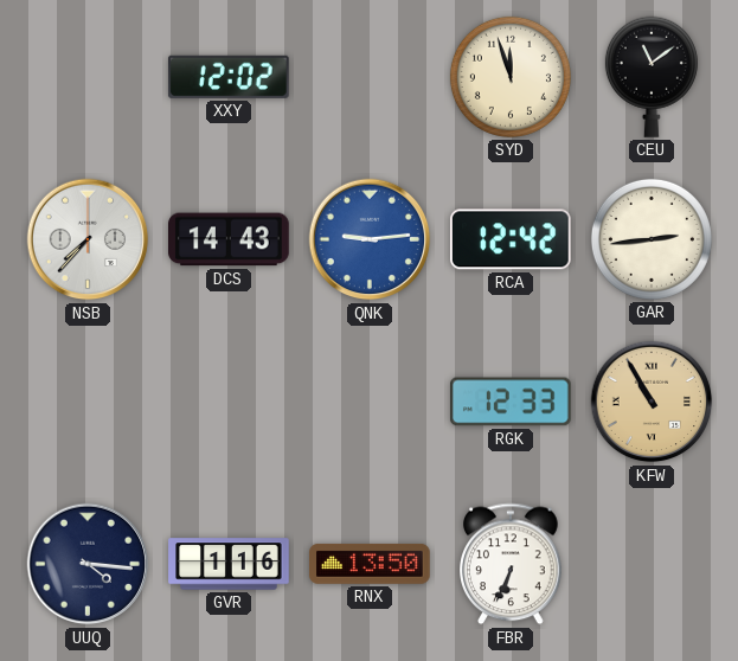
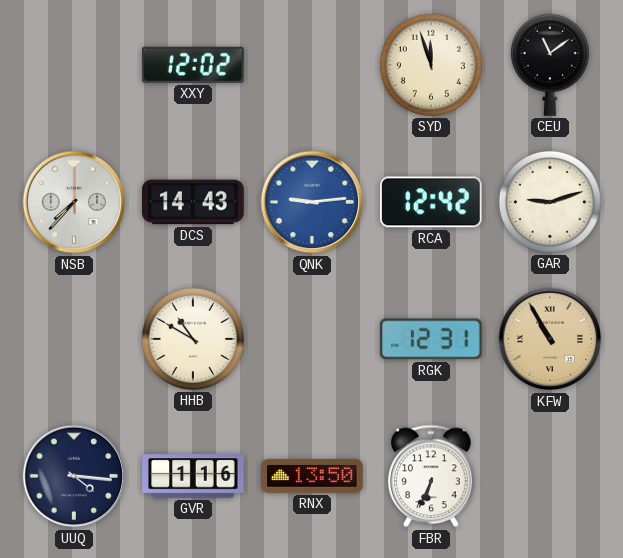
GAR: 2:44 -> 9:12 (550, 202)
HHB: none -> 10:50 (193, 339)
RGK: 12:33 -> 12:31 (431, 339)
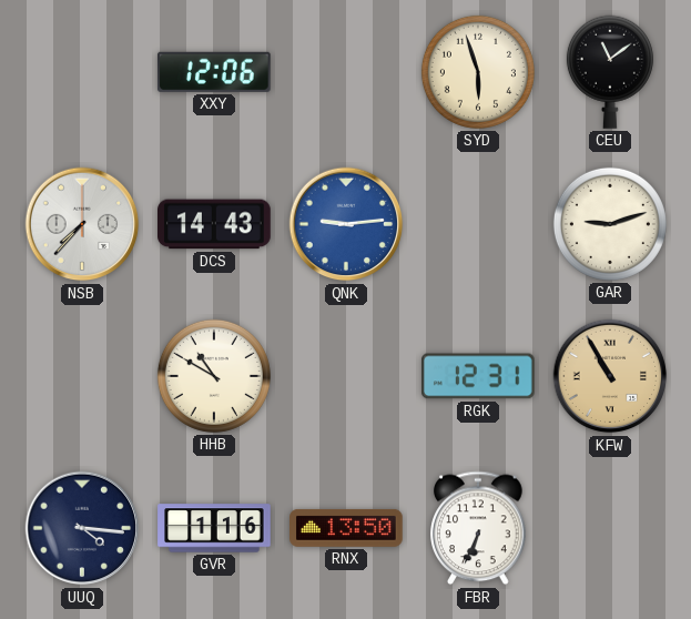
XXY: 12:02 -> 12:06 (214, 72)
SYD: 11:57 -> 5:57 (478, 72)
RCA: 12:42 -> none (431, 202)
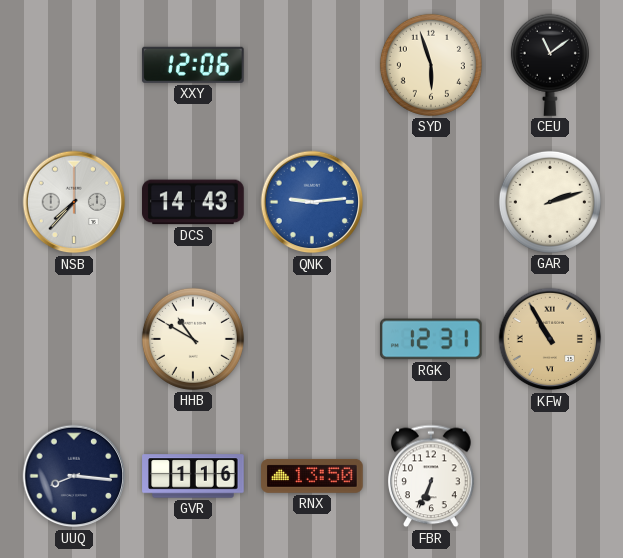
GAR: 9:12 -> 2:12 (550, 202)
UUQ: 4:16 -> 8:16 (74, 476)
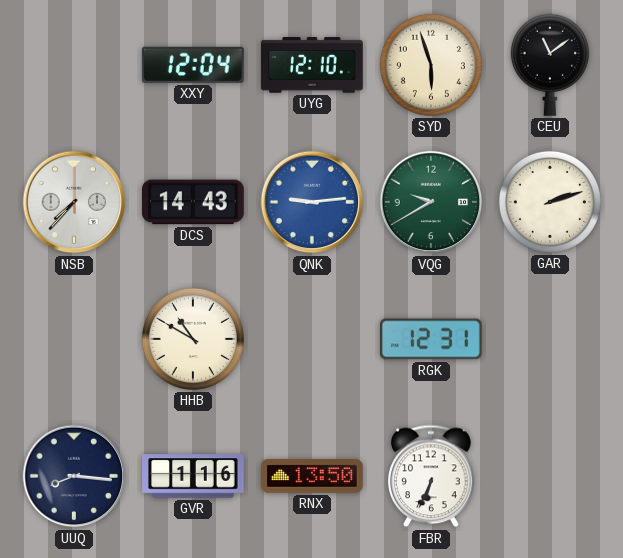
XXY: 12:06 -> 12:04 (193, 65)
UYG: none -> 12:10 (312, 65)
VQG: none -> 9:40 (431, 202)
KFW: 10:55 -> none (550, 339)
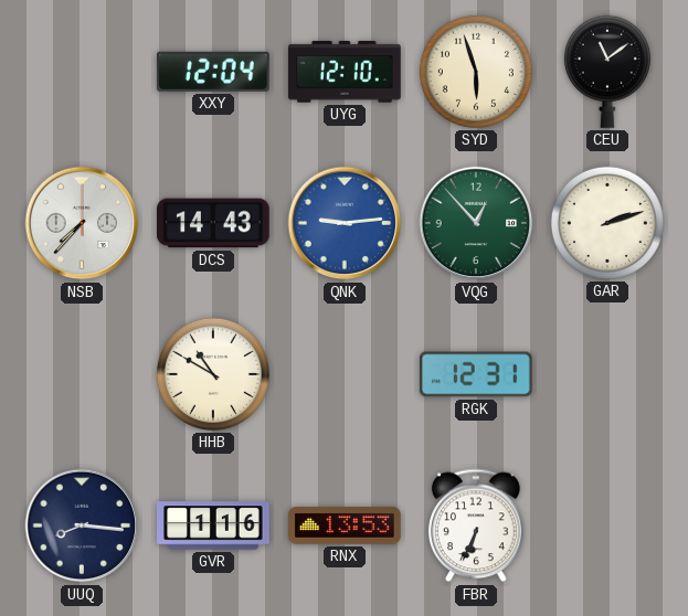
VQG: 9:40 -> 12:53 (476, 223)
RNX: 13:50 -> 13:53 (345, 525)
